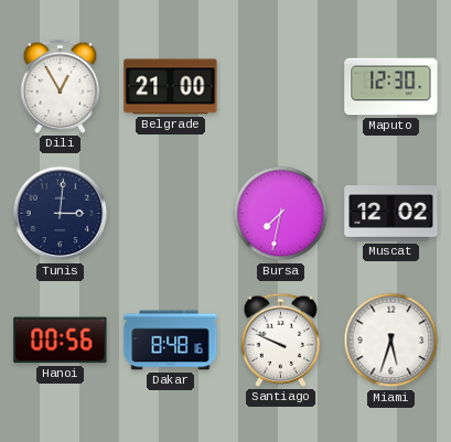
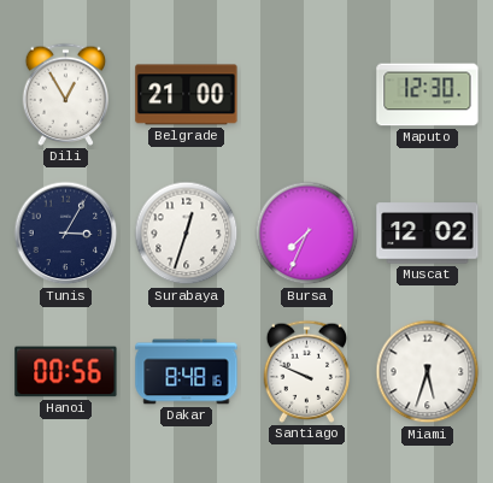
Tunis: 3:01 -> 3:05 (66, 234)
Surabaya: none -> 12:33 (187, 234)
Bursa: 7:32 -> 7:34 (307, 234)
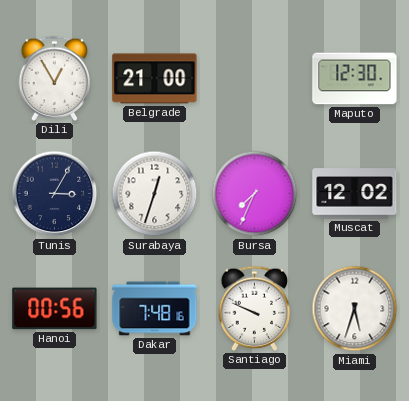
Dakar: 8:48 -> 7:48 (155, 309)
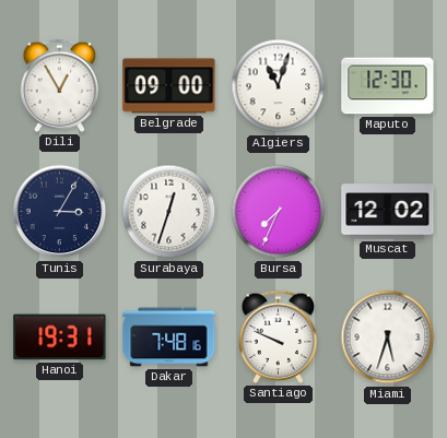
Belgrade: 21:00 -> 09:00 (169, 86)
Algiers: none -> 11:03 (279, 86)
Hanoi: 00:56 -> 19:31 (60, 338)
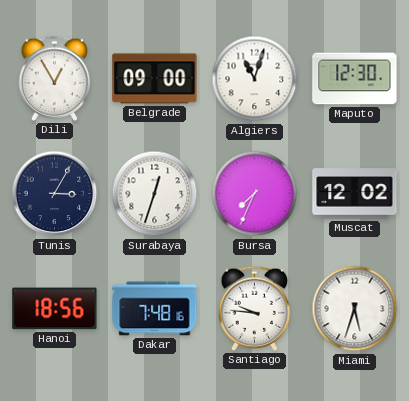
Hanoi: 19:31 -> 18:56 (55, 309)
Santiago: 9:49 -> 9:46 (255, 308)
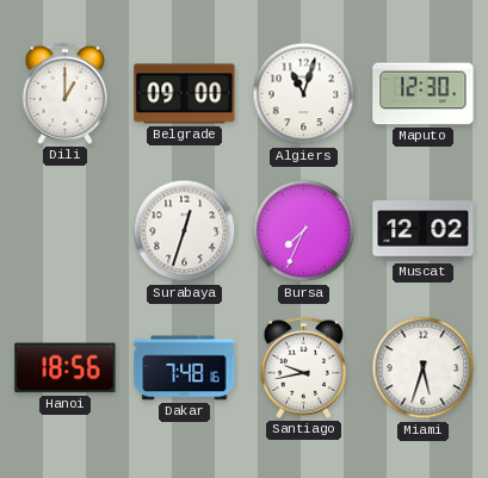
Dili: 12:55 -> 1:00 (66, 93)
Tunis: 3:05 -> none (55, 194)
Santiago: 9:46 -> 9:43 (304, 367)
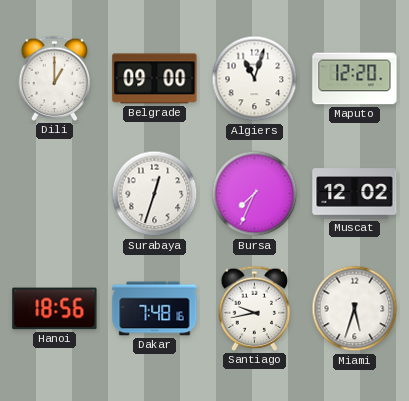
Maputo: 12:30 -> 12:20 (355, 79)
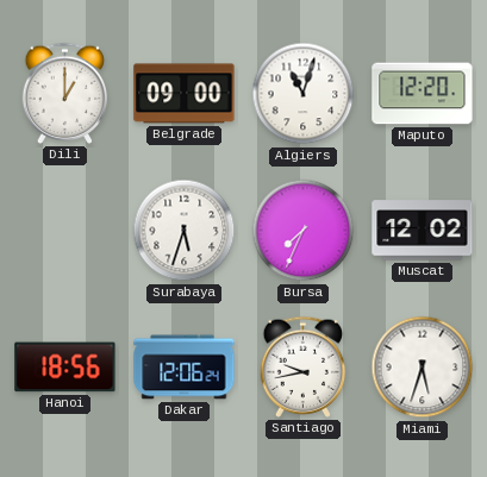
Surabaya: 12:33 -> 5:33 (185, 231)
Dakar: 7:48 -> 12:06 (185, 368)
